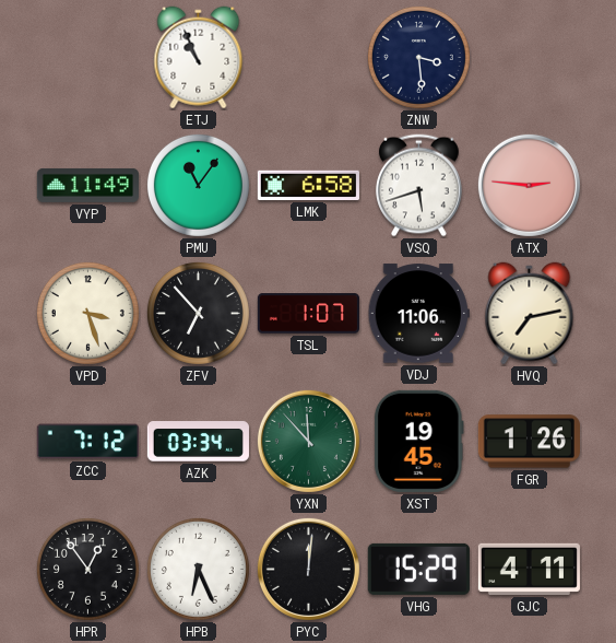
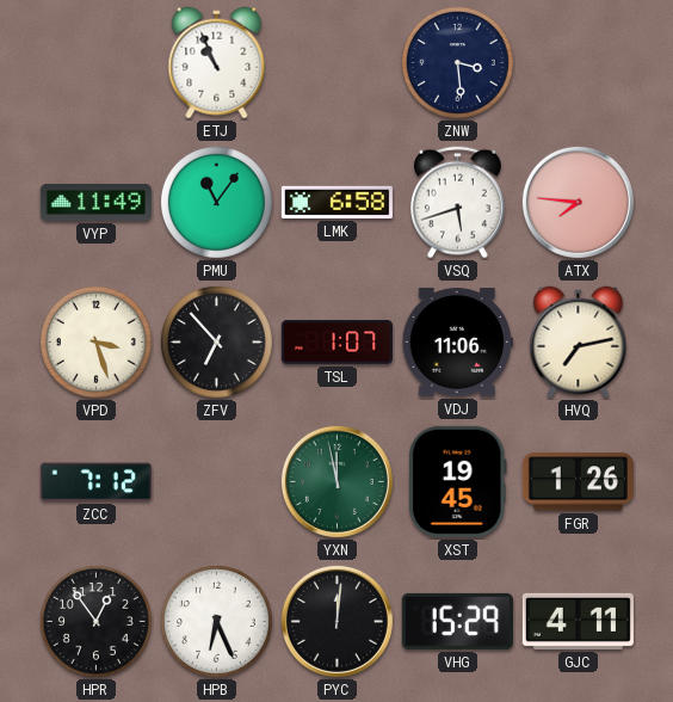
ATX: 2:46 -> 7:46 (578, 202)
AZK: 03:34 -> none (198, 442)
YXN: 11:53 -> 11:58 (336, 481)
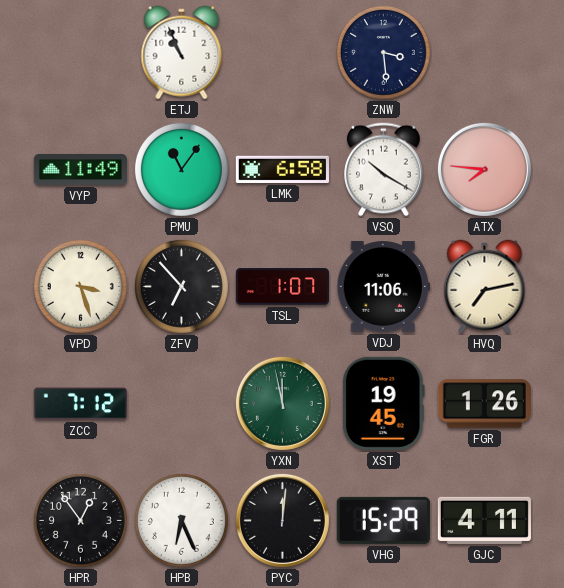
VSQ: 5:42 -> 10:20 (384, 170)
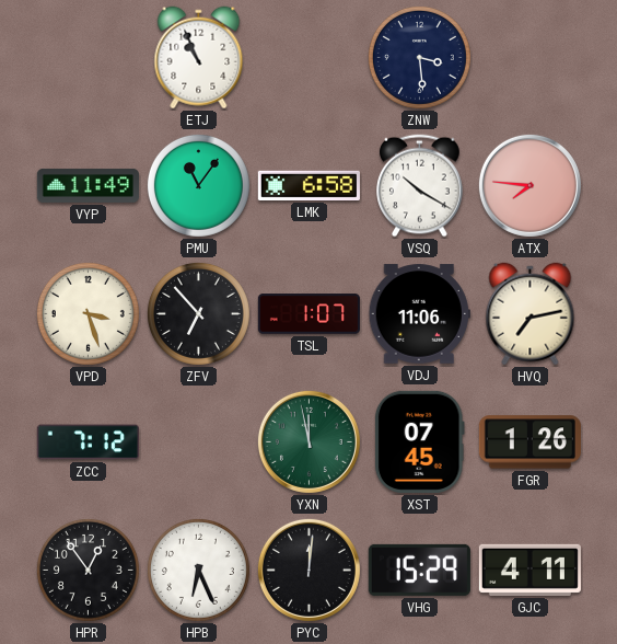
XST: 19:45 -> 07:45 (419, 441)
